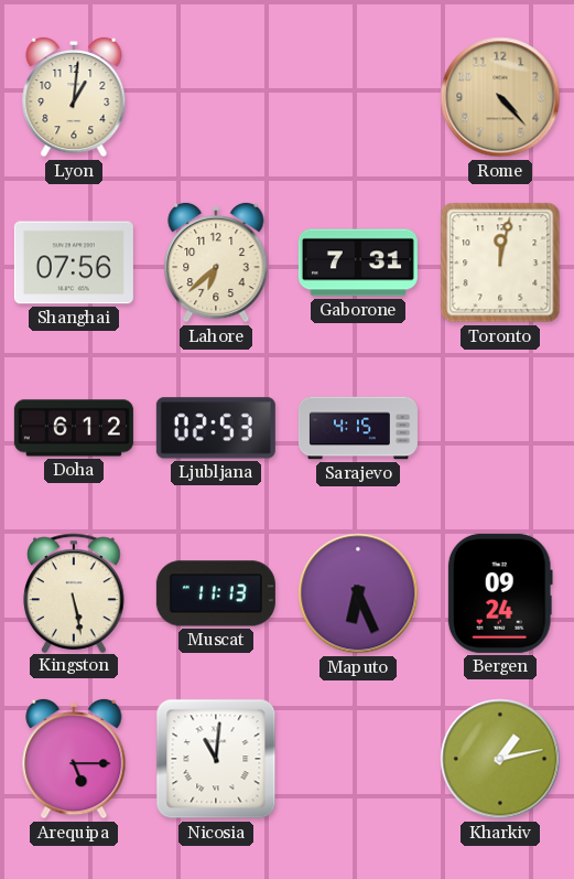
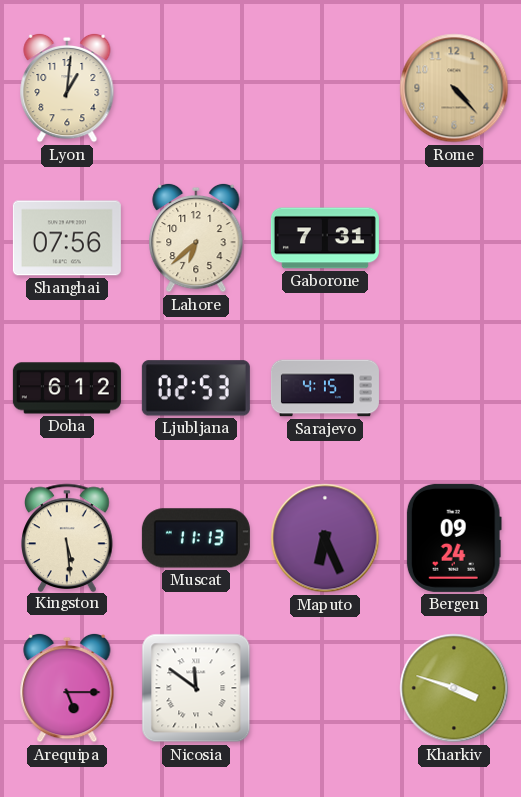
Toronto: 12:02 -> none (500, 262)
Kingston: 5:28 -> 5:29 (68, 537)
Nicosia: 11:01 -> 11:51 (196, 688)
Kharkiv: 1:13 -> 3:48 (454, 688)
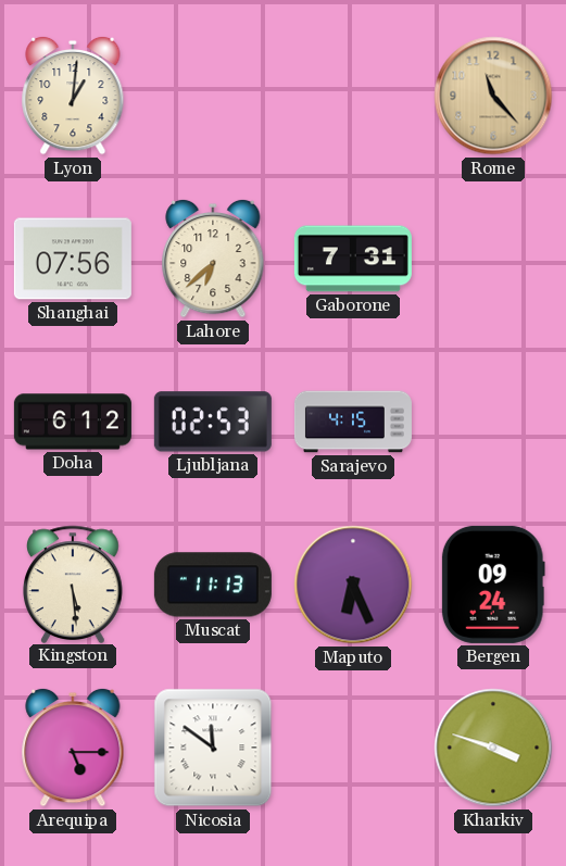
Rome: 4:23 -> 11:23 (493, 96)
